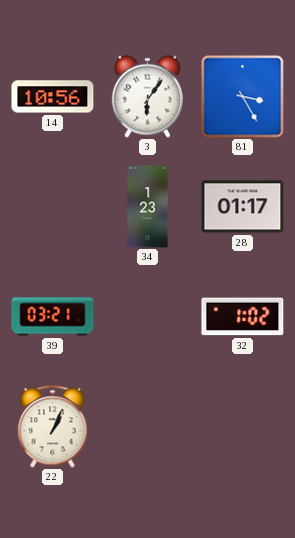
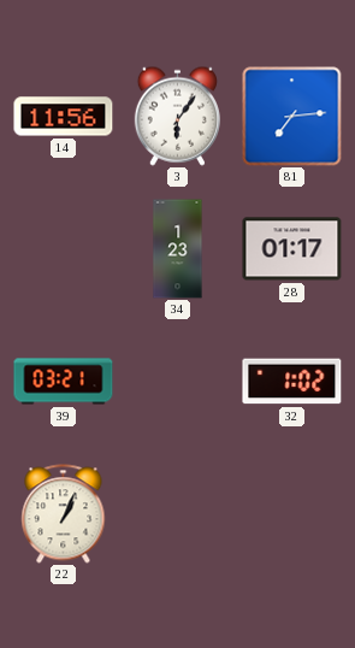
14: 10:56 -> 11:56 (64, 117)
81: 3:25 -> 7:14 (292, 117)
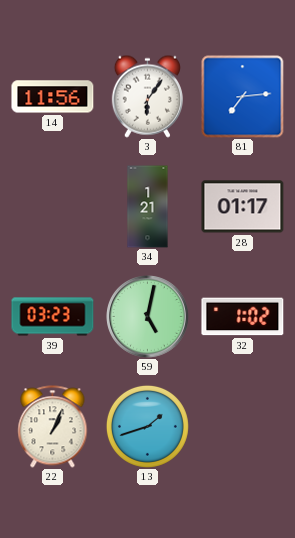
34: 1:23 -> 1:21 (148, 207)
39: 03:21 -> 03:23 (53, 317)
59: none -> 5:02 (148, 317)
13: none -> 1:42 (147, 426)
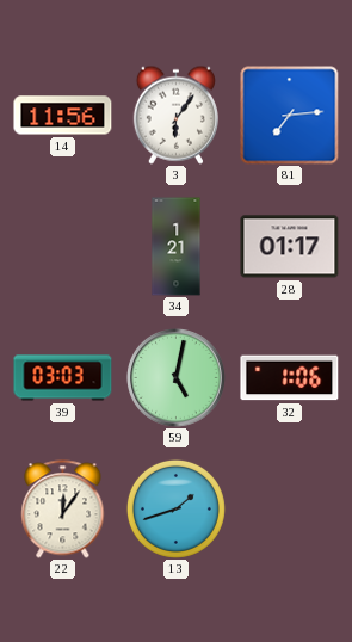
39: 03:23 -> 03:03 (63, 378)
32: 1:02 -> 1:06 (290, 378)
22: 1:04 -> 12:06 (63, 510)
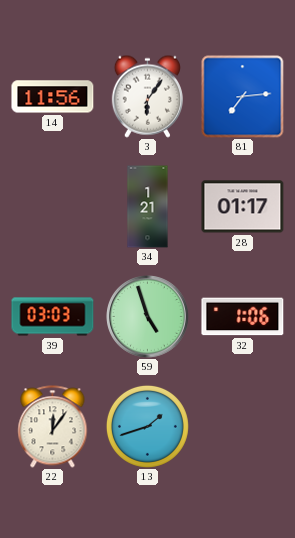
59: 5:02 -> 4:57 (148, 317)
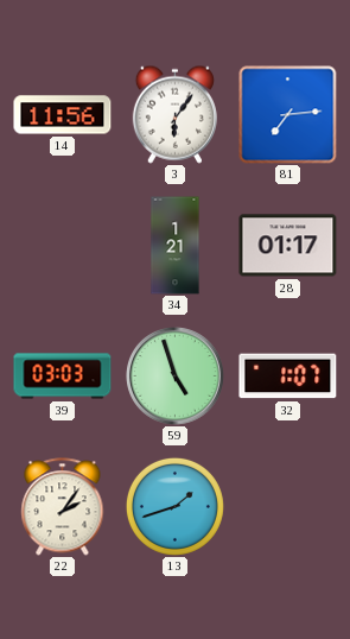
32: 1:06 -> 1:07 (288, 377)
22: 12:06 -> 2:06 (63, 507)
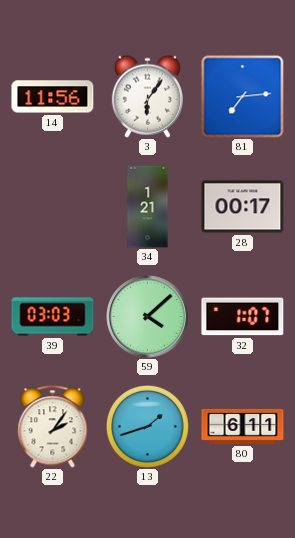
28: 01:17 -> 00:17 (243, 207)
59: 4:57 -> 4:08 (148, 317)
80: none -> 6:11 (243, 426)
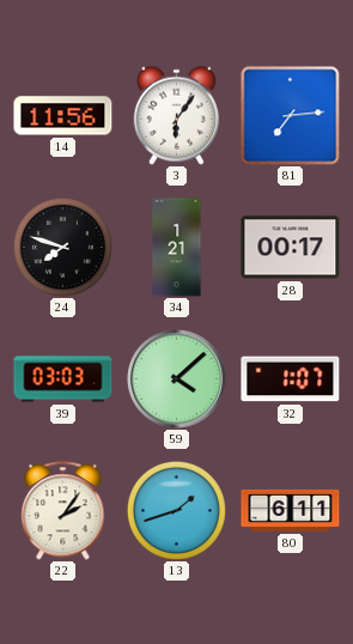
24: none -> 7:48 (62, 247)
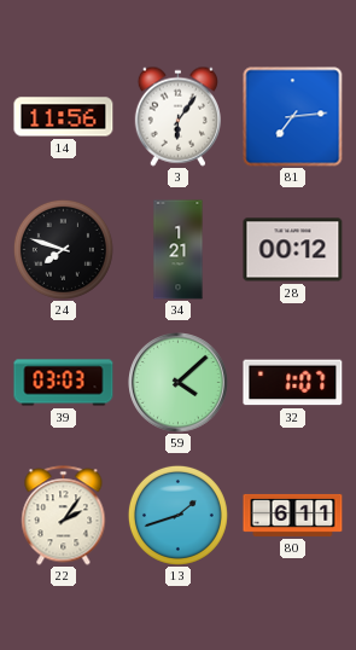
28: 00:17 -> 00:12 (293, 250)
